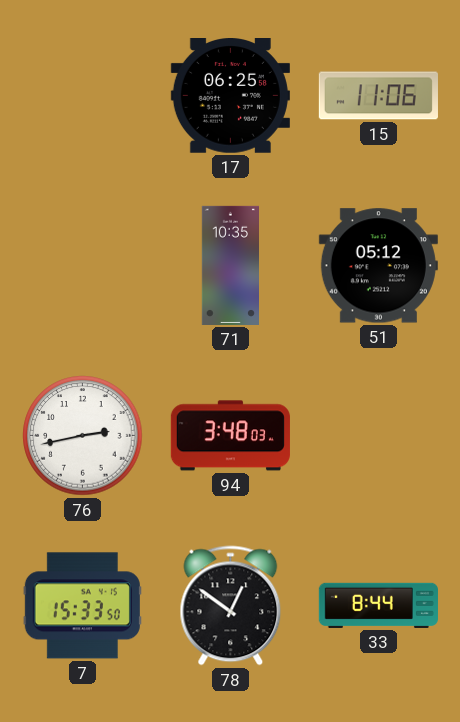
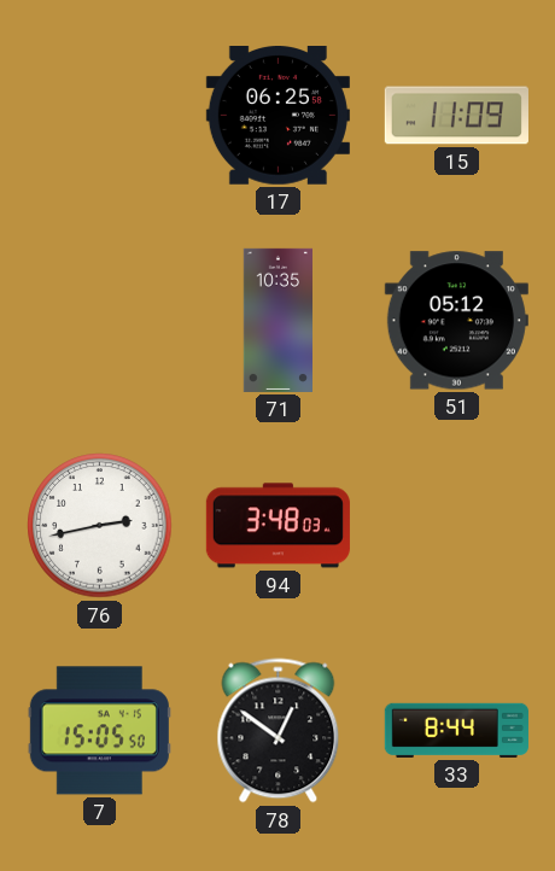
15: 11:06 -> 11:09 (456, 116)
7: 15:33 -> 15:05 (99, 731)
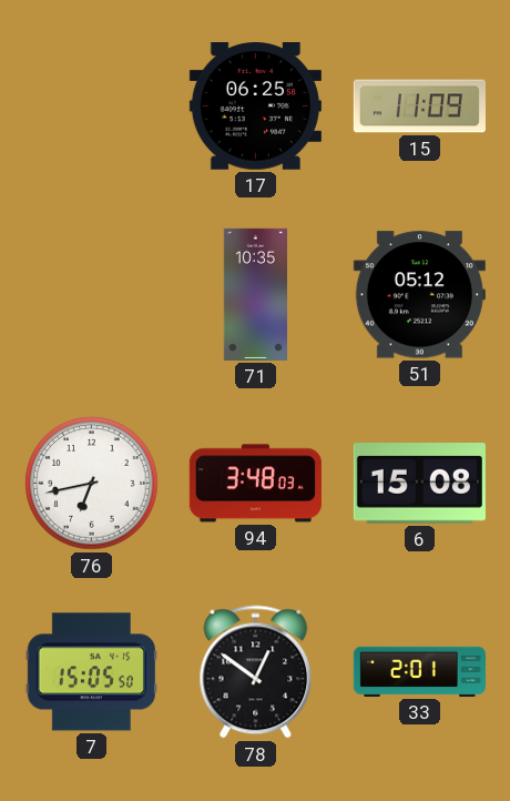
76: 2:43 -> 6:43 (92, 484)
6: none -> 15:08 (419, 484)
33: 8:44 -> 2:01 (419, 671)
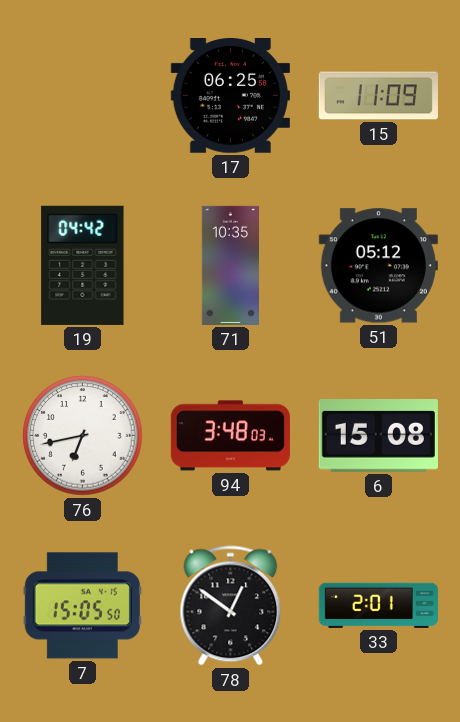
19: none -> 04:42 (83, 265)
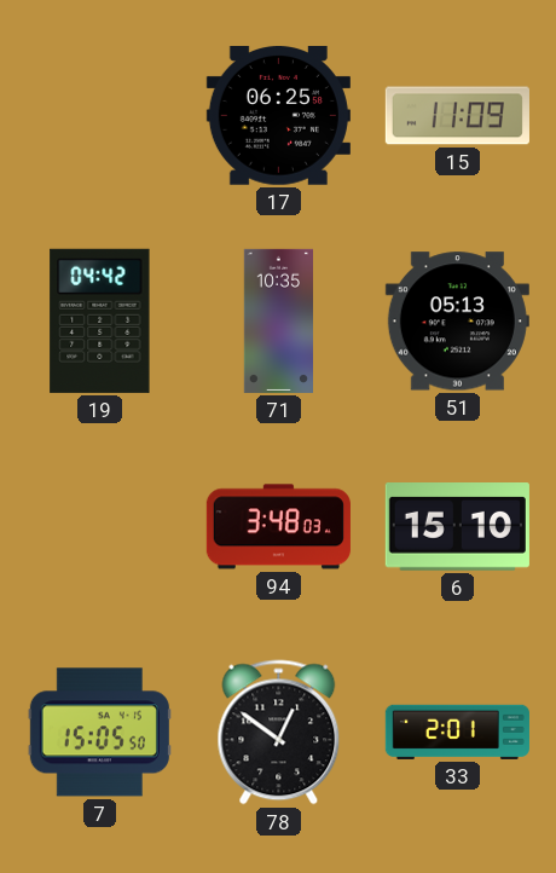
51: 05:12 -> 05:13 (457, 322)
76: 6:43 -> none (83, 436)
6: 15:08 -> 15:10 (457, 527)
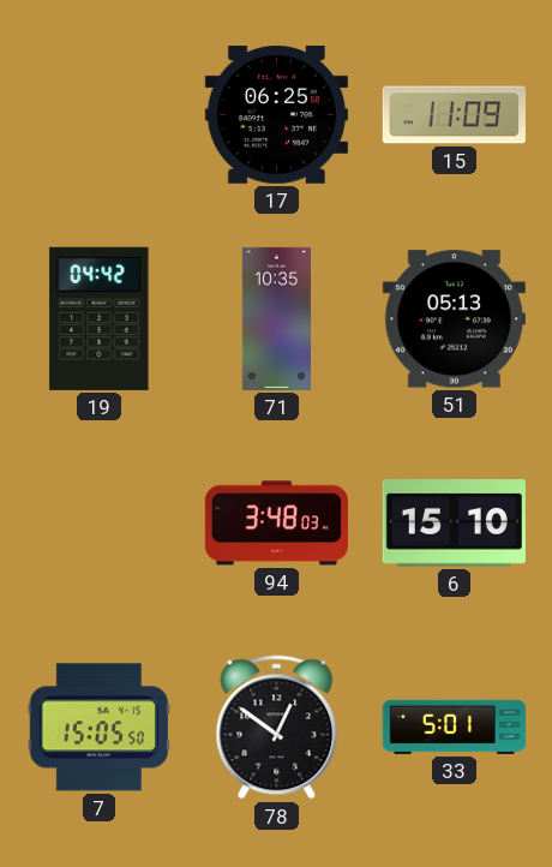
33: 2:01 -> 5:01 (454, 727)
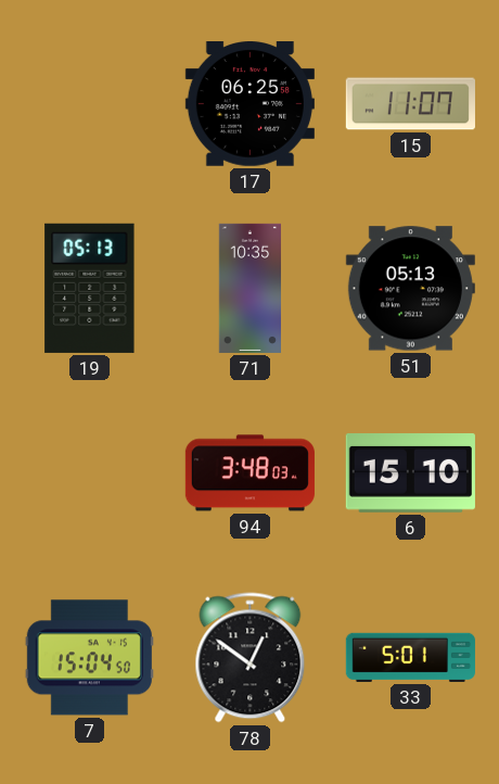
15: 11:09 -> 11:07 (410, 104)
19: 04:42 -> 05:13 (90, 288)
7: 15:05 -> 15:04 (89, 658)
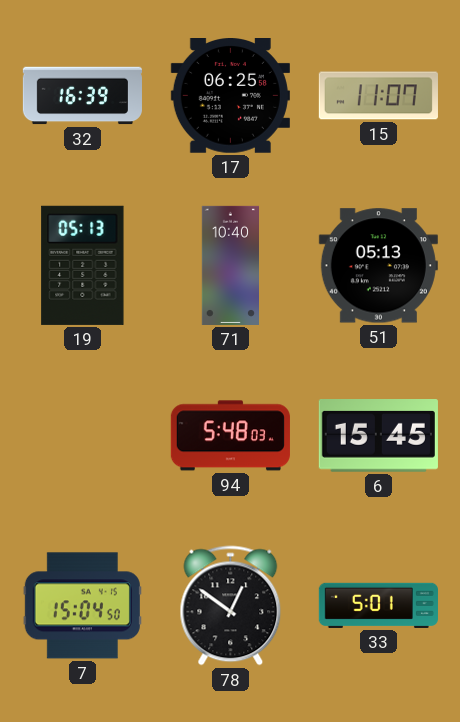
32: none -> 16:39 (82, 96)
71: 10:35 -> 10:40 (230, 265)
94: 3:48 -> 5:48 (230, 436)
6: 15:10 -> 15:45 (378, 436)
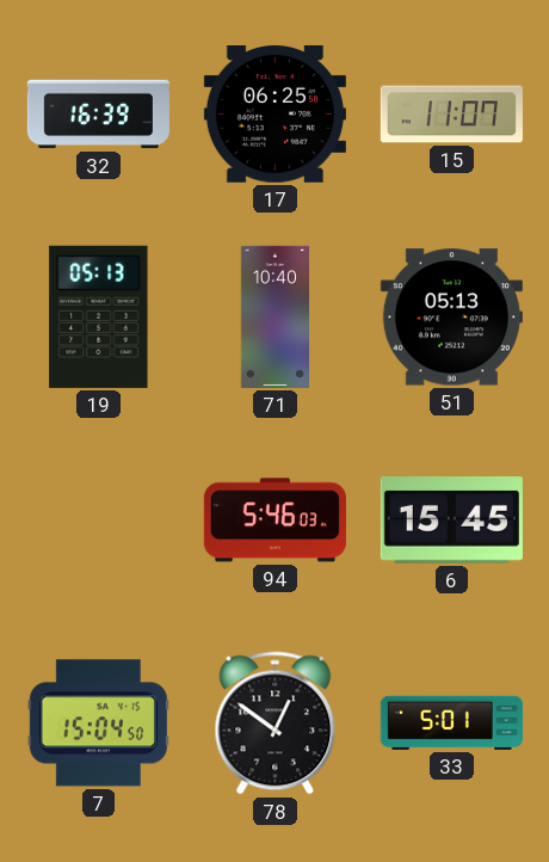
94: 5:48 -> 5:46 (274, 521)
